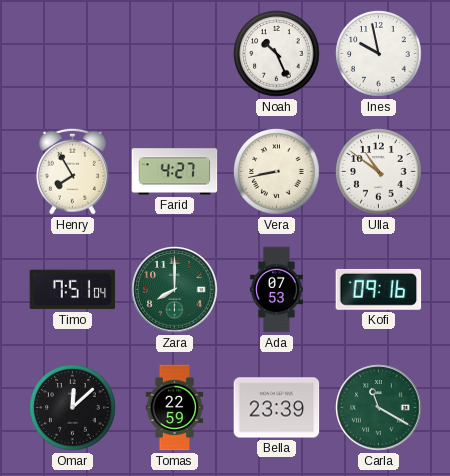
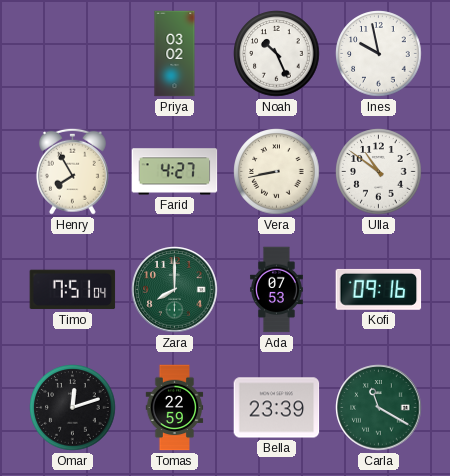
Priya: none -> 03:02 (175, 54)
Omar: 12:08 -> 12:12 (73, 408)
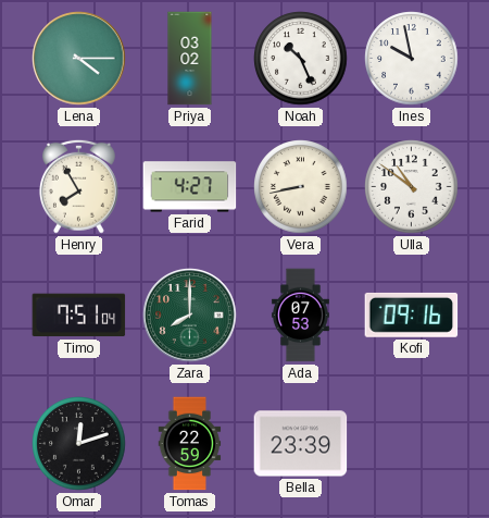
Lena: none -> 4:15 (79, 59)
Carla: 11:20 -> none (379, 408)
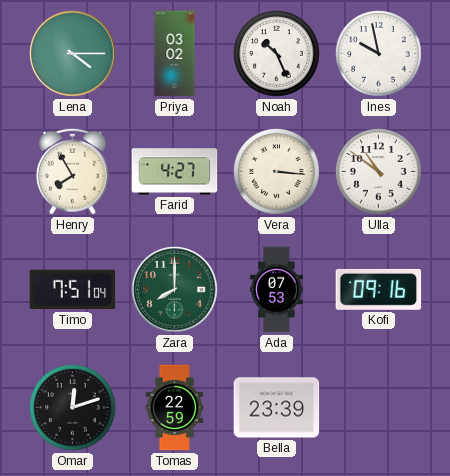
Vera: 8:43 -> 3:16 (277, 172)
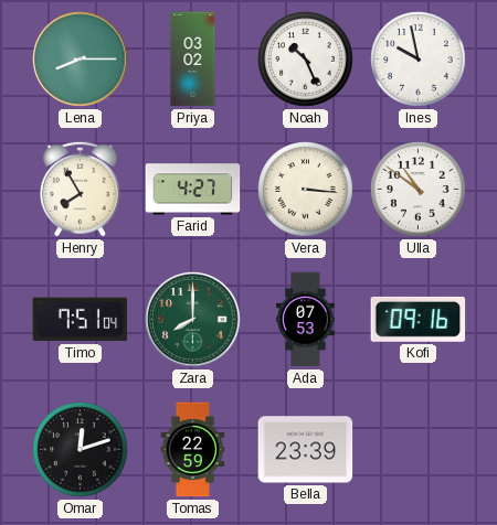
Lena: 4:15 -> 8:15 (81, 60)
